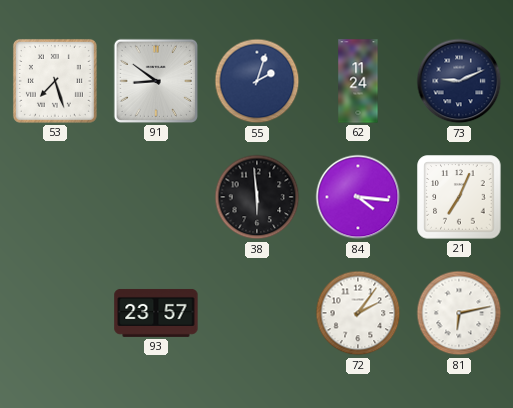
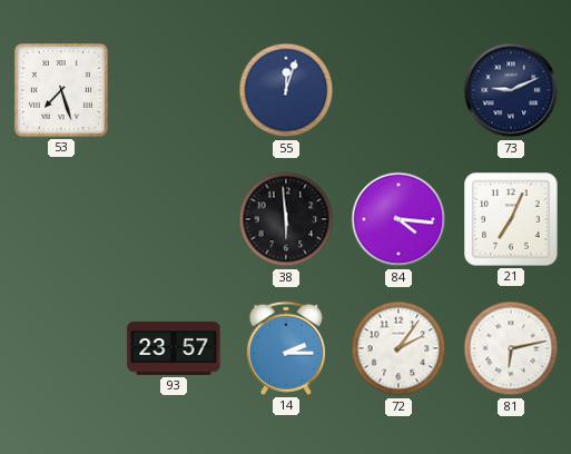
91: 8:51 -> none (156, 81)
55: 2:03 -> 12:03 (286, 90)
62: 11:24 -> none (358, 81)
14: none -> 2:15 (286, 348)
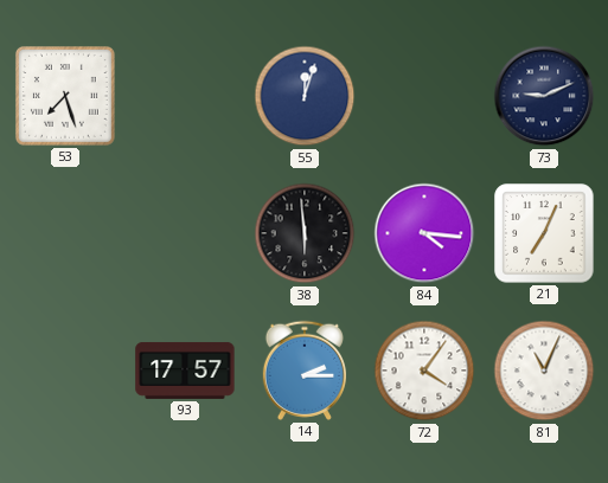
93: 23:57 -> 17:57 (185, 371)
72: 2:06 -> 4:06 (424, 371)
81: 6:13 -> 11:04 (544, 371)
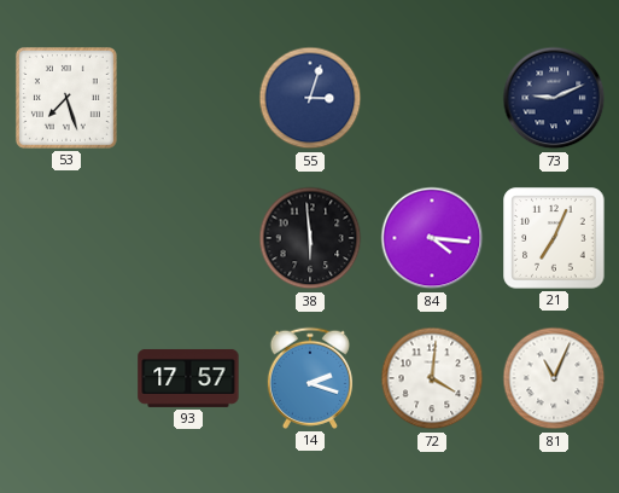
55: 12:03 -> 3:03 (310, 98)
14: 2:15 -> 2:18 (310, 378)
72: 4:06 -> 4:01 (432, 378)
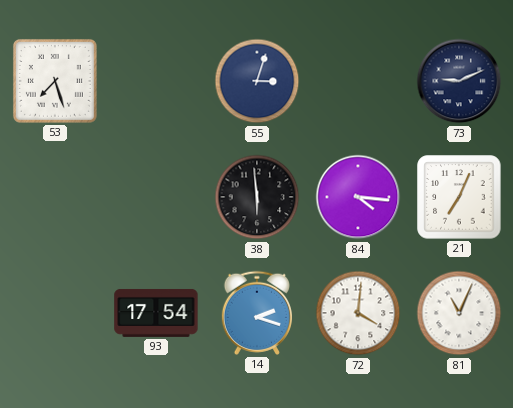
93: 17:57 -> 17:54 (156, 313)
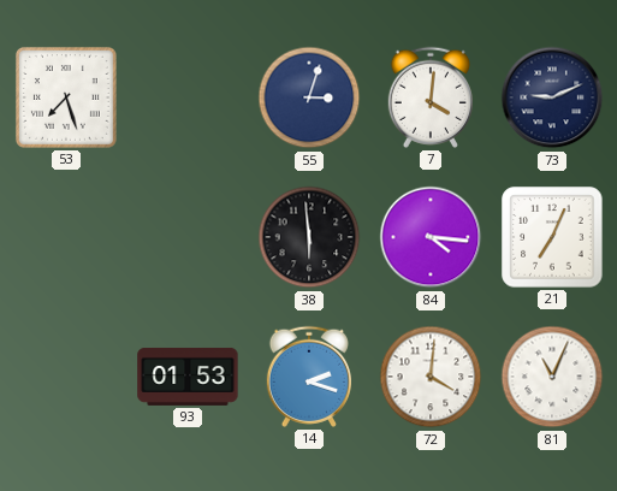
7: none -> 4:01 (431, 97)
93: 17:54 -> 01:53 (188, 377)
